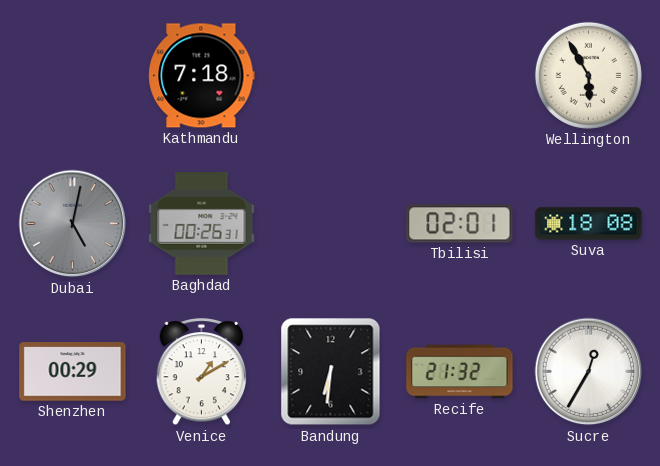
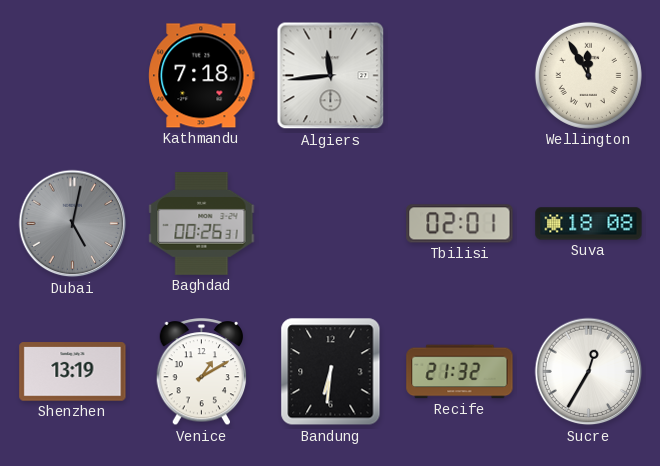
Algiers: none -> 11:44 (331, 76)
Wellington: 5:55 -> 11:55 (588, 75)
Shenzhen: 00:29 -> 13:19 (73, 372)
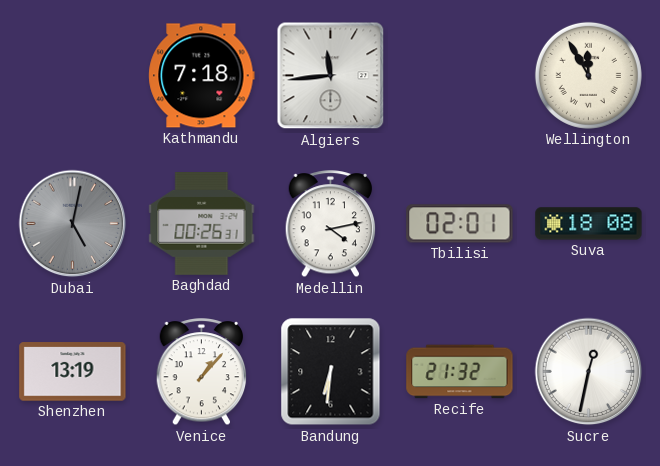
Medellin: none -> 4:13 (331, 224)
Venice: 1:10 -> 1:07 (202, 372)
Sucre: 12:35 -> 12:32 (589, 372)
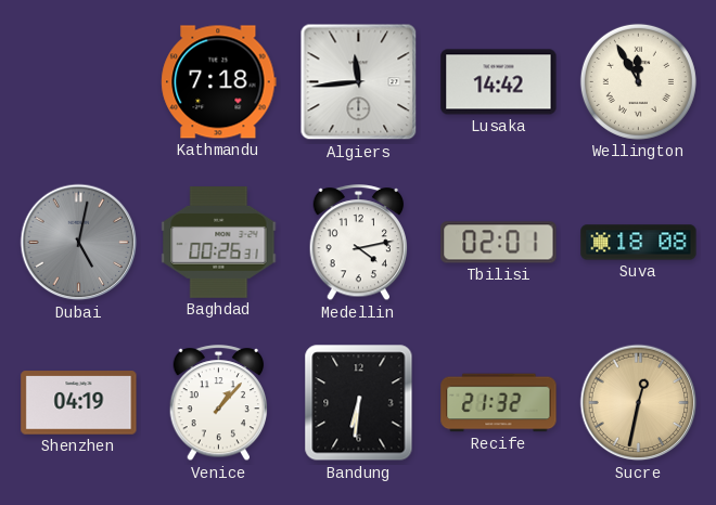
Lusaka: none -> 14:42 (499, 82)
Shenzhen: 13:19 -> 04:19 (79, 403)
Sucre dial: white -> champagne (639, 403)
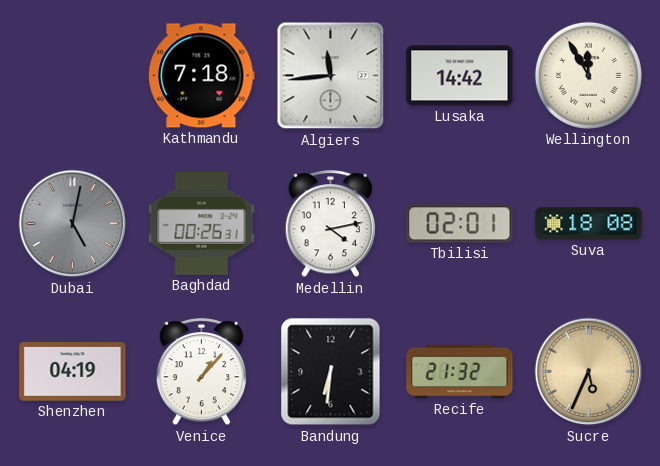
Sucre: 12:32 -> 5:34 (589, 372)
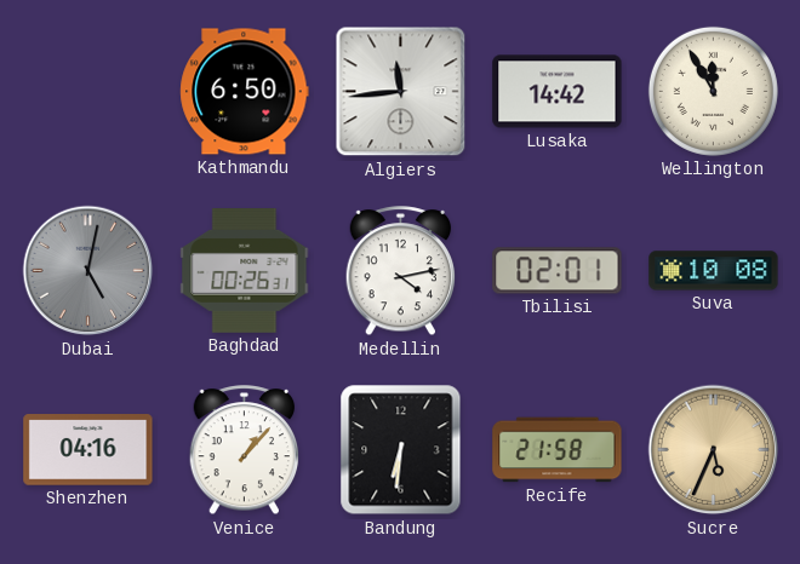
Kathmandu: 7:18 -> 6:50 (245, 92)
Suva: 18:08 -> 10:08 (714, 271)
Shenzhen: 04:19 -> 04:16 (88, 450)
Recife: 21:32 -> 21:58 (558, 450)
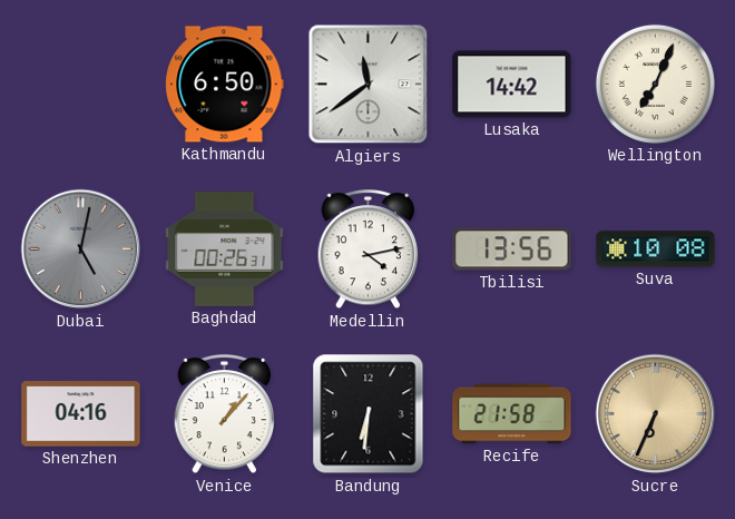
Algiers: 11:44 -> 11:39 (369, 85)
Wellington: 11:55 -> 7:04 (655, 84)
Tbilisi: 02:01 -> 13:56 (512, 249)
Sucre: 5:34 -> 6:34 (656, 414)
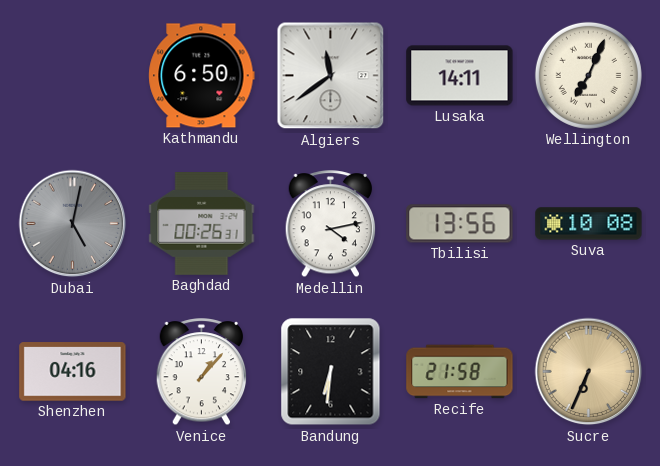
Lusaka: 14:42 -> 14:11 (460, 76)
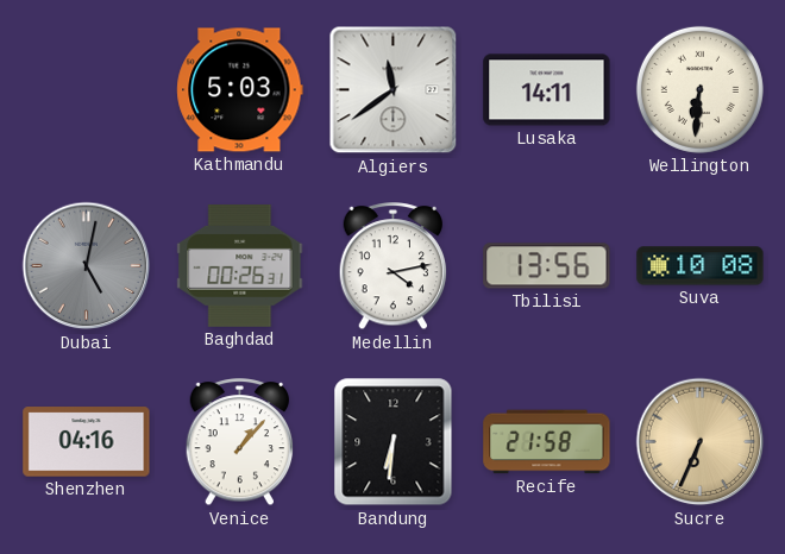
Kathmandu: 6:50 -> 5:03 (240, 90)
Wellington: 7:04 -> 6:31 (699, 89)
